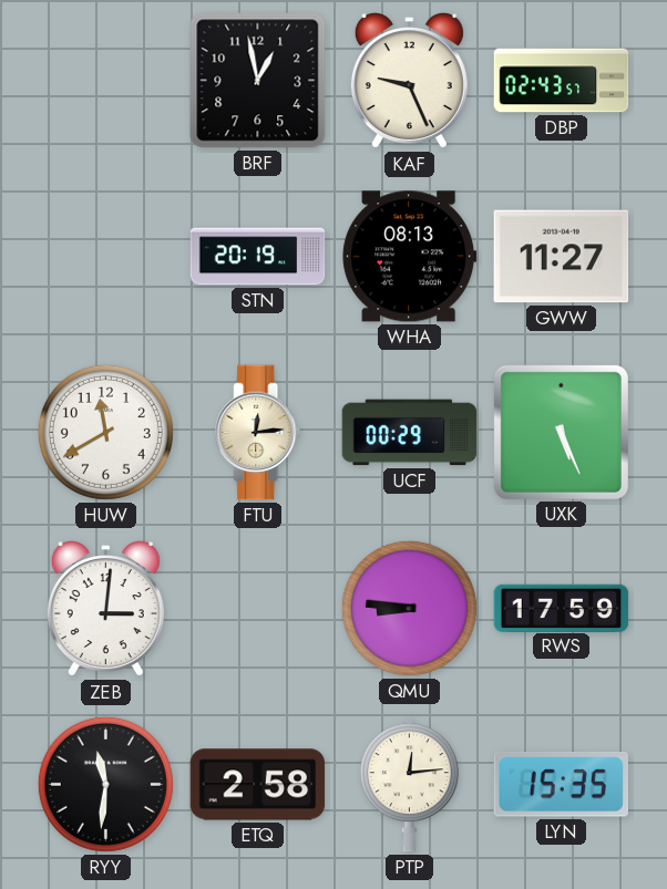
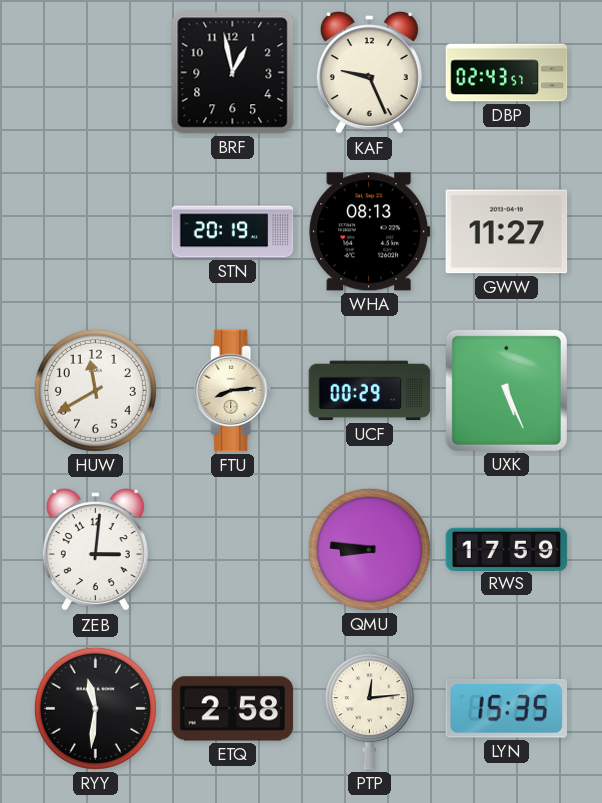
FTU: 12:14 -> 8:14 (233, 391)
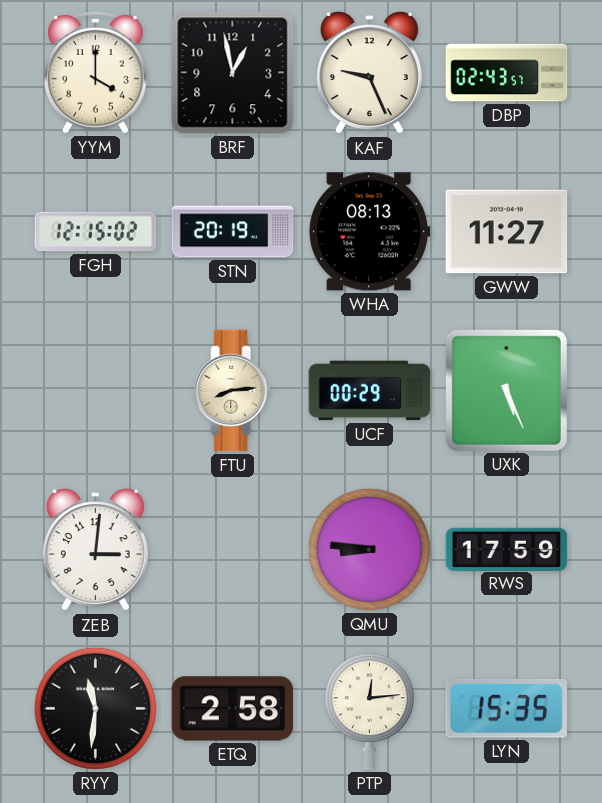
YYM: none -> 4:00 (95, 72)
FGH: none -> 12:15 (96, 232)
HUW: 11:40 -> none (95, 390)
